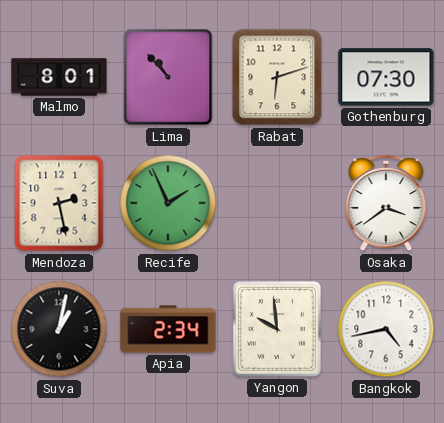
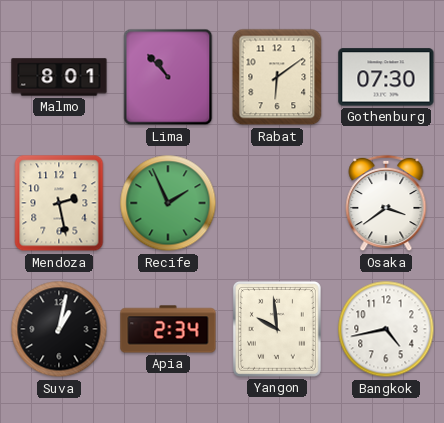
Rabat: 6:12 -> 6:09 (277, 77)
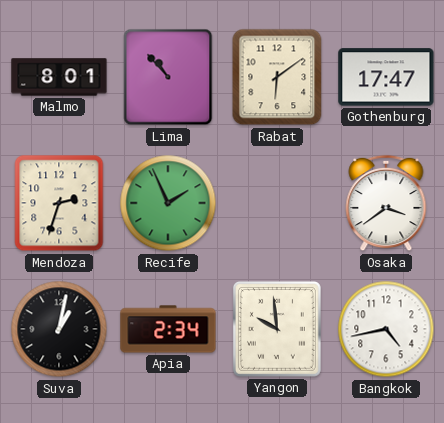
Gothenburg: 07:30 -> 17:47 (386, 77)
Mendoza: 2:28 -> 2:33 (59, 203)
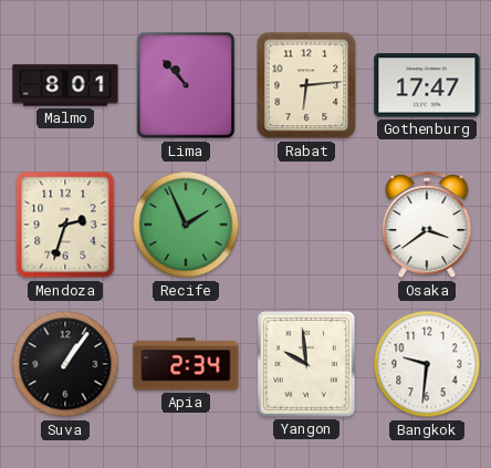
Rabat: 6:09 -> 6:14 (306, 85)
Suva: 1:02 -> 1:06 (65, 364)
Bangkok: 4:43 -> 9:31 (427, 364)
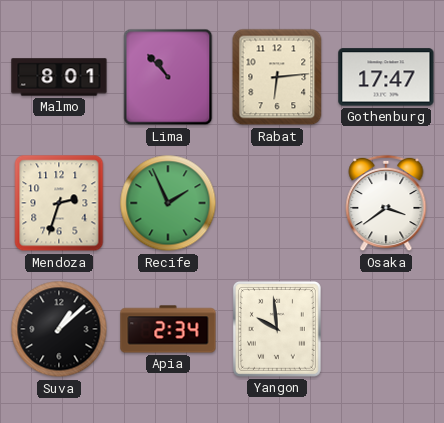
Suva: 1:06 -> 1:08 (59, 329)
Bangkok: 9:31 -> none (427, 364)
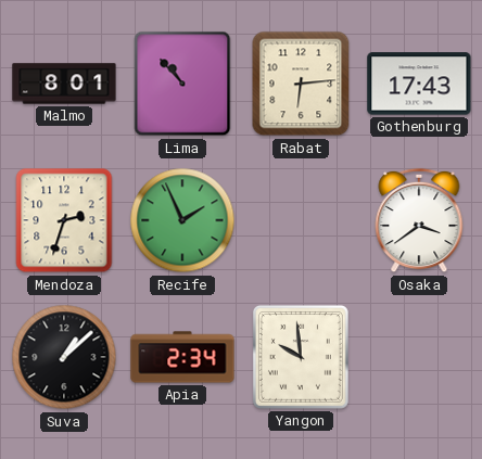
Gothenburg: 17:47 -> 17:43 (419, 84)
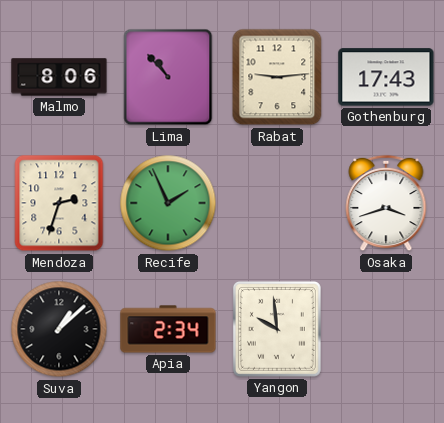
Malmo: 8:01 -> 8:06 (59, 77)
Rabat: 6:14 -> 9:14 (277, 77)
Osaka: 3:39 -> 3:42 (386, 203)
